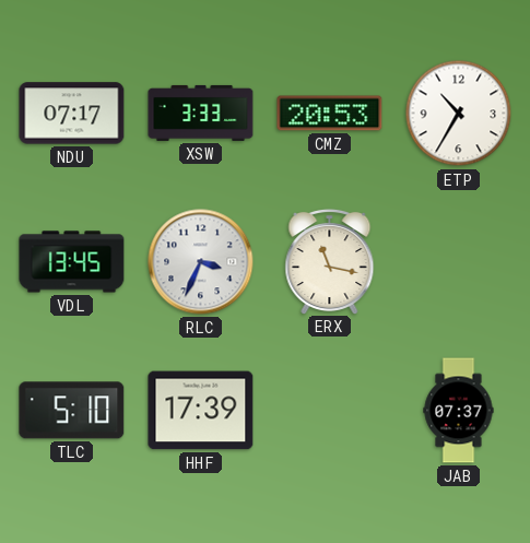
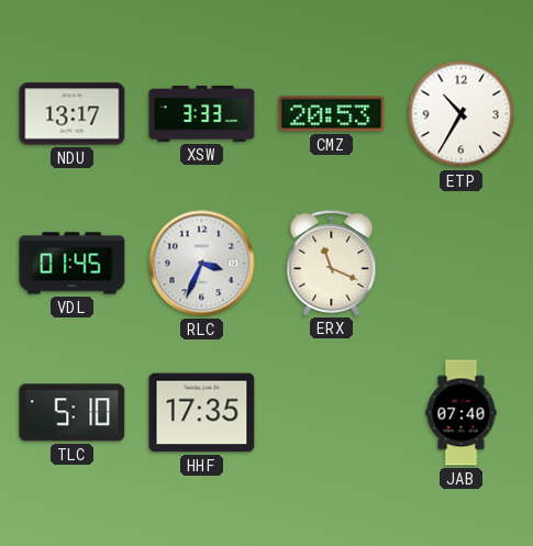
NDU: 07:17 -> 13:17 (73, 114)
VDL: 13:45 -> 01:45 (73, 264)
ERX: 11:17 -> 11:19 (332, 263)
HHF: 17:39 -> 17:35 (202, 413)
JAB: 07:37 -> 07:40 (462, 413)
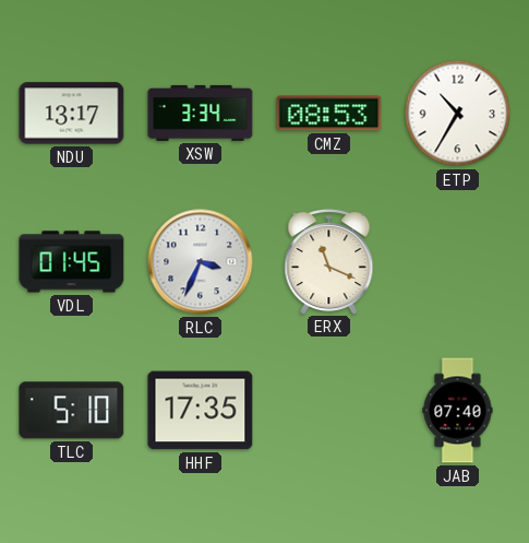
XSW: 3:33 -> 3:34 (201, 113)
CMZ: 20:53 -> 08:53 (329, 114)
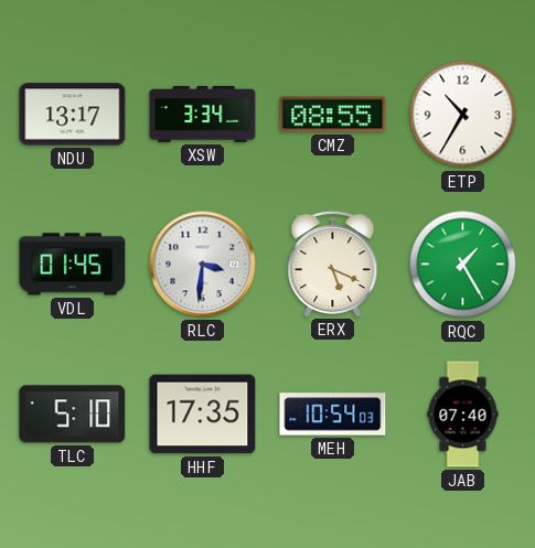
CMZ: 08:53 -> 08:55 (333, 115)
RLC: 3:34 -> 3:31 (203, 265)
ERX: 11:19 -> 5:19 (333, 264)
RQC: none -> 1:25 (463, 265)
MEH: none -> 10:54 (333, 415)
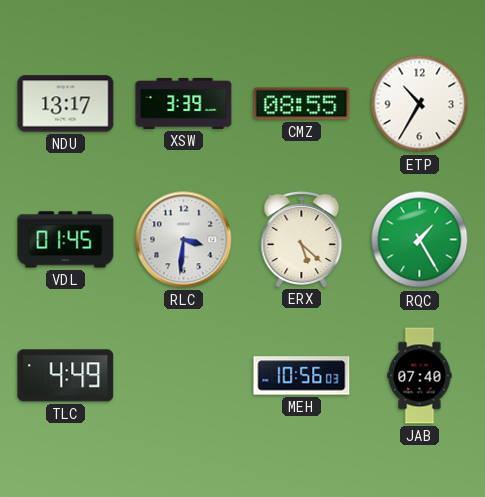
XSW: 3:34 -> 3:39 (184, 103)
ERX: 5:19 -> 5:22 (302, 239)
TLC: 5:10 -> 4:49 (66, 376)
HHF: 17:35 -> none (203, 415)
MEH: 10:54 -> 10:56 (302, 376)
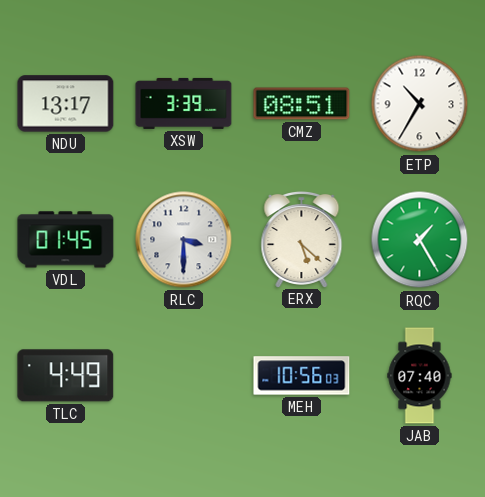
CMZ: 08:55 -> 08:51 (302, 104)
RLC: 3:31 -> 3:30 (184, 240)
